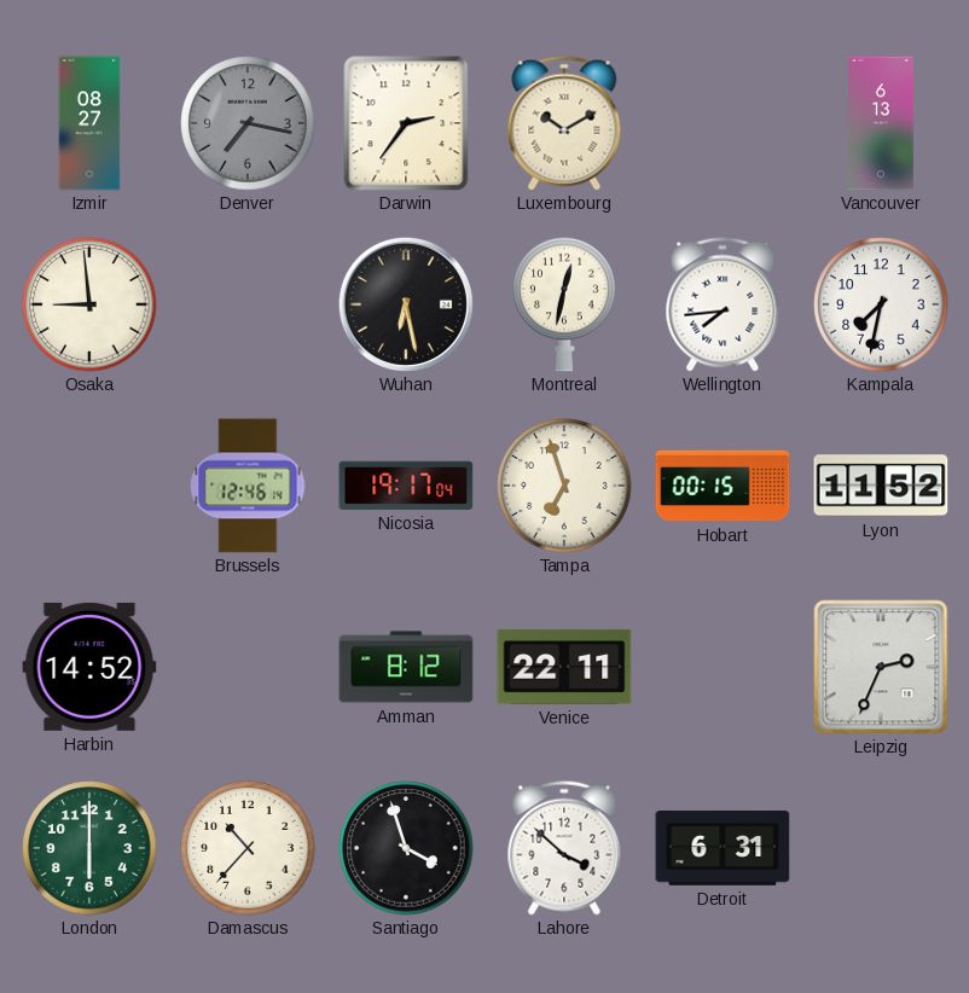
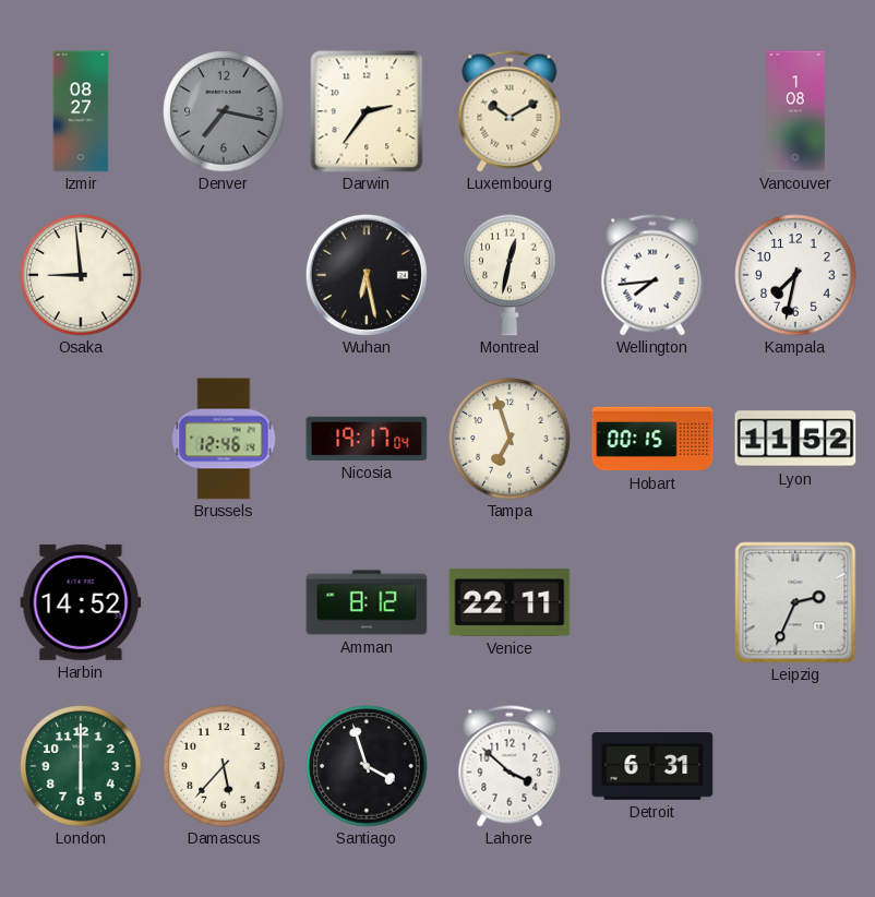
Vancouver: 6:13 -> 1:08 (796, 111)
Damascus: 10:37 -> 5:37 (224, 766)
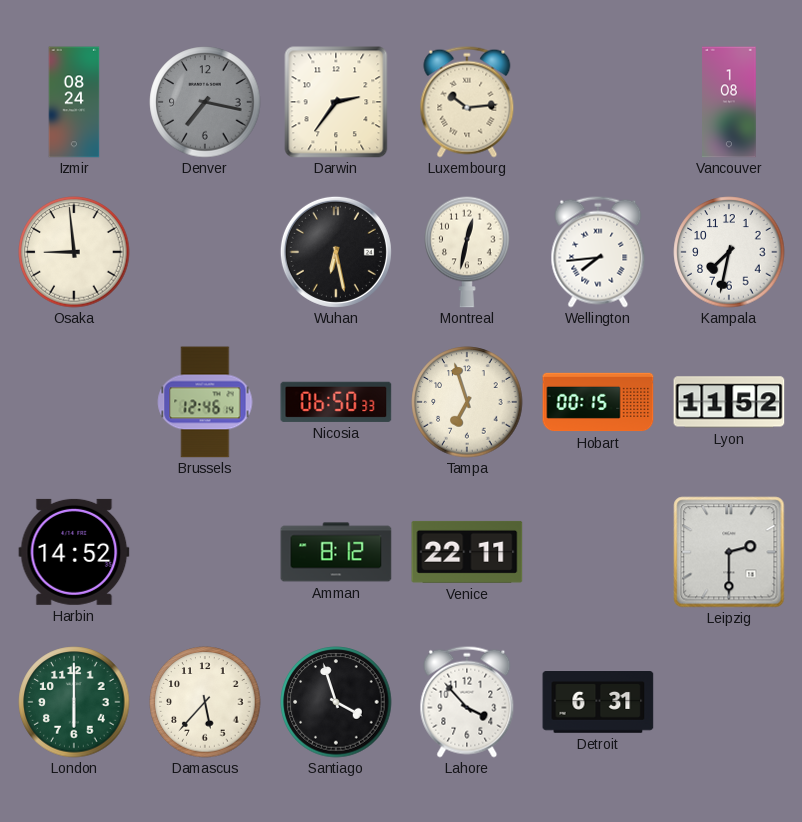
Izmir: 08:27 -> 08:24 (74, 102)
Luxembourg: 10:10 -> 10:14 (467, 102)
Nicosia: 19:17 -> 06:50 (336, 402)
Leipzig: 2:34 -> 2:30 (729, 552)
Lahore: 3:52 -> 3:53 (467, 702)
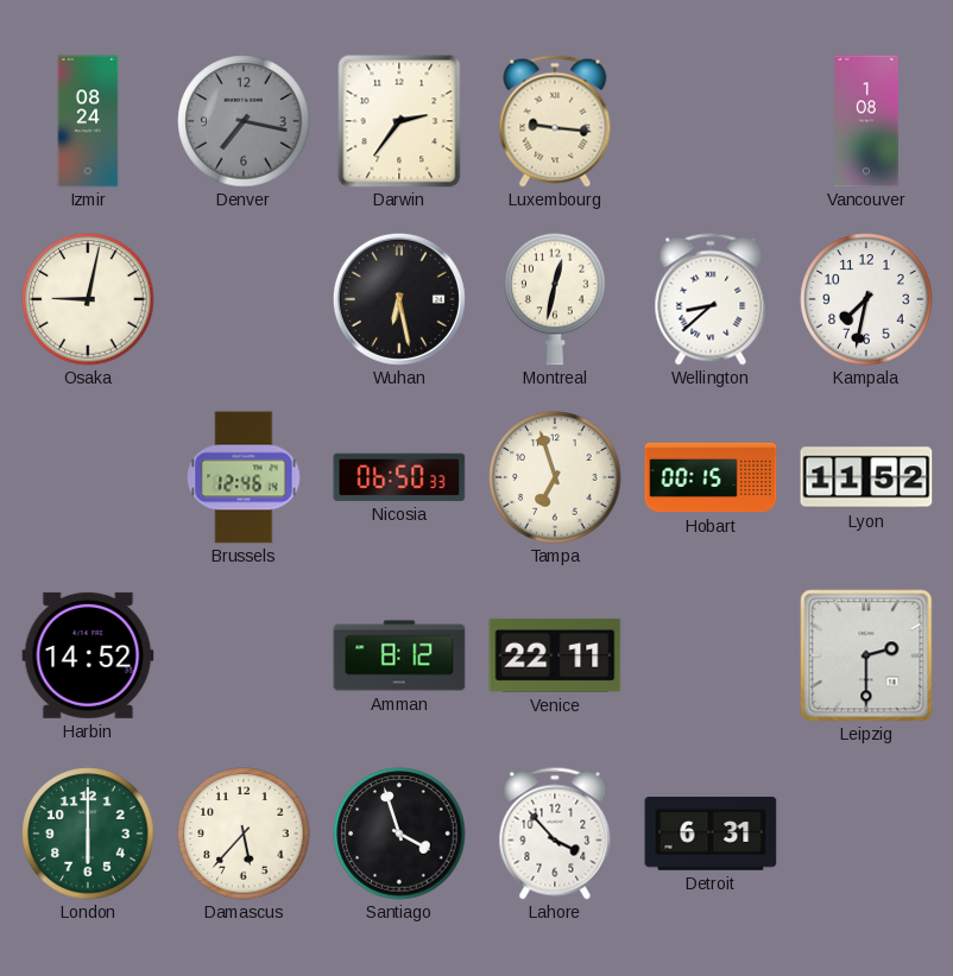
Luxembourg: 10:14 -> 9:16 (555, 121)
Osaka: 8:59 -> 9:02 (88, 299)
Wellington: 7:44 -> 8:38 (711, 299)
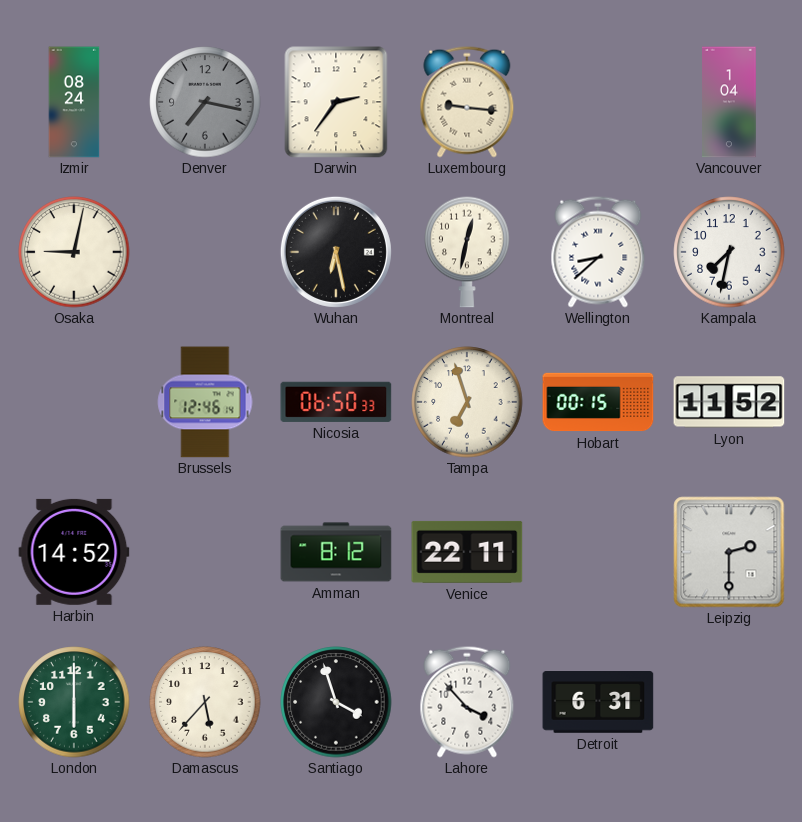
Vancouver: 1:08 -> 1:04 (730, 102)
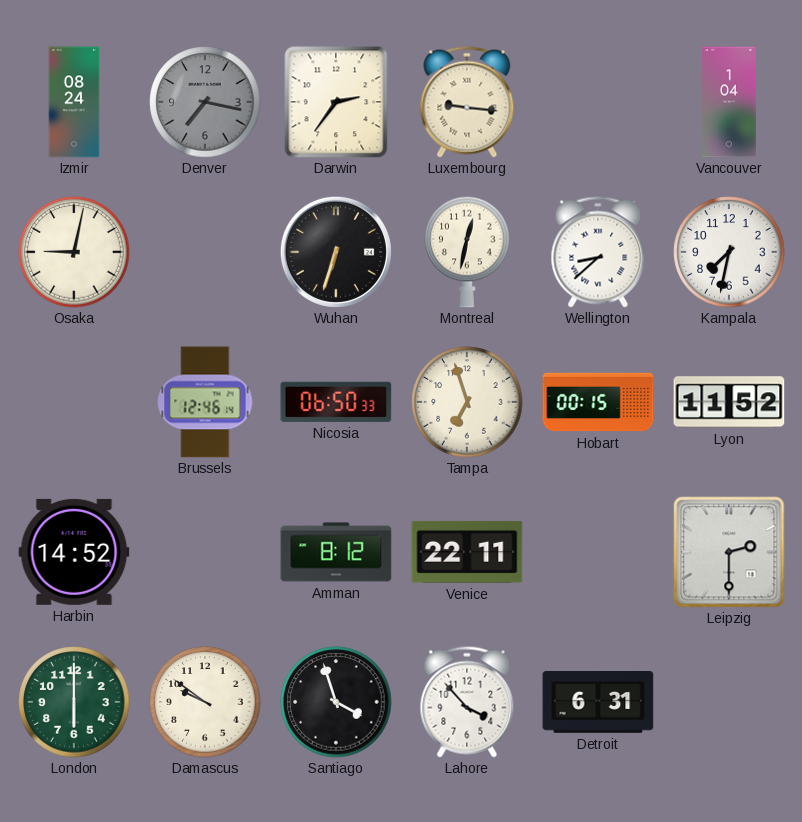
Wuhan: 6:28 -> 6:33 (336, 252)
Damascus: 5:37 -> 9:51 (205, 702)
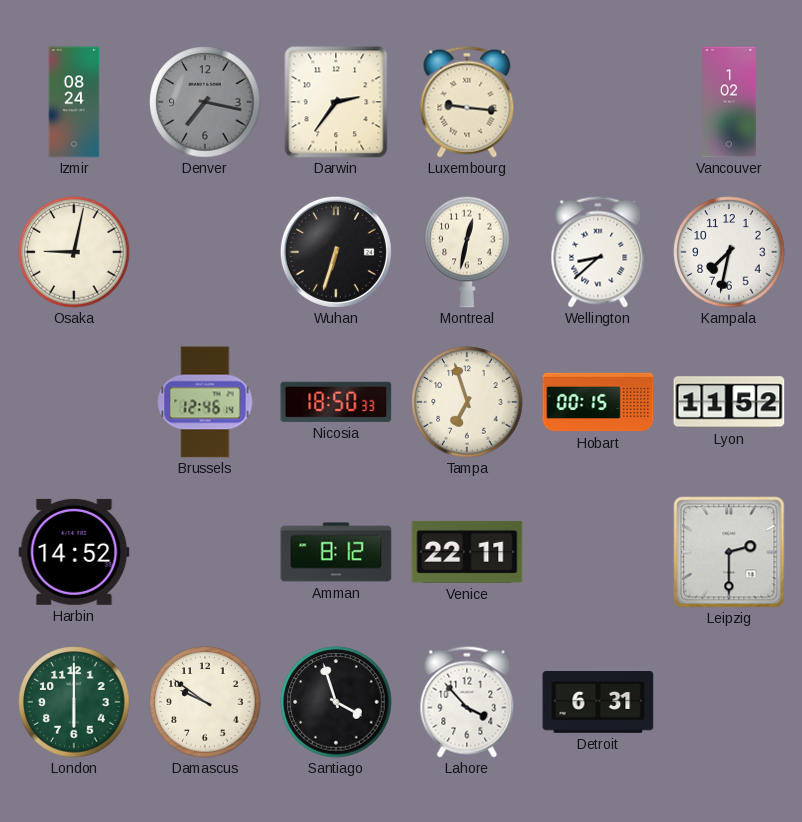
Vancouver: 1:04 -> 1:02 (730, 102)
Nicosia: 06:50 -> 18:50 (336, 402)
